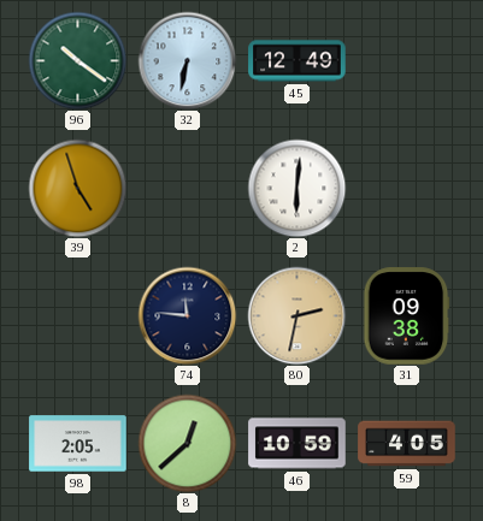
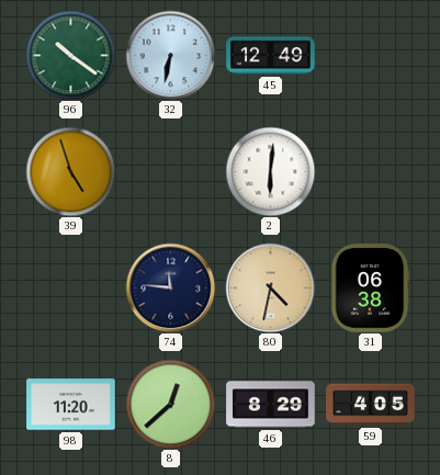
80: 2:32 -> 4:32 (270, 287)
31: 09:38 -> 06:38 (370, 289)
98: 2:05 -> 11:20 (71, 405)
46: 10:59 -> 8:29 (271, 405)
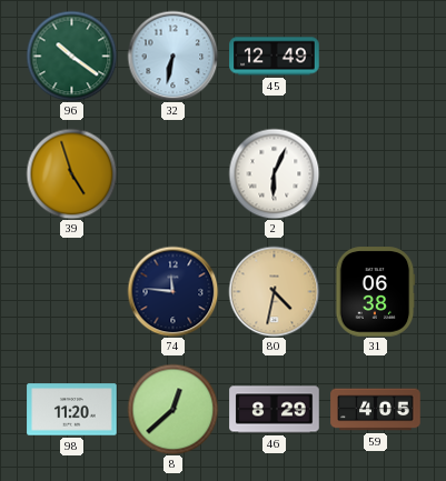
2: 6:01 -> 6:04 (274, 173)
